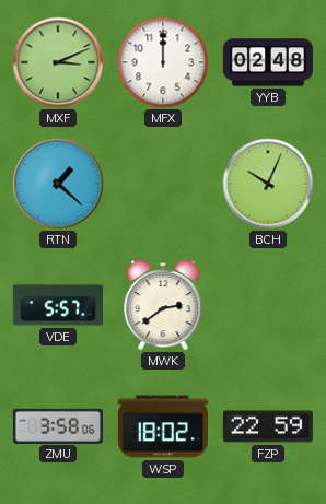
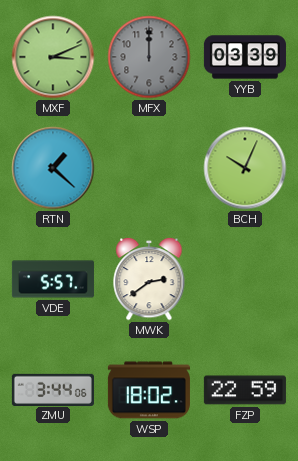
MFX dial: white -> grey (149, 57)
YYB: 02:48 -> 03:39 (245, 57)
ZMU: 3:58 -> 3:44 (53, 389)
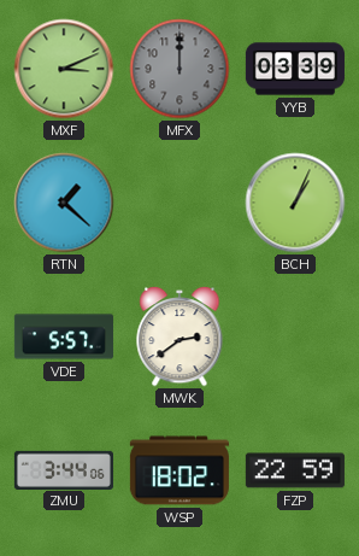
BCH: 10:04 -> 1:04 (295, 203)
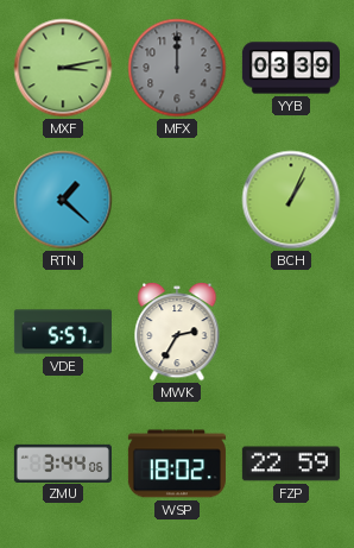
MXF: 3:11 -> 3:13 (63, 68)
MWK: 2:39 -> 2:35 (177, 332)
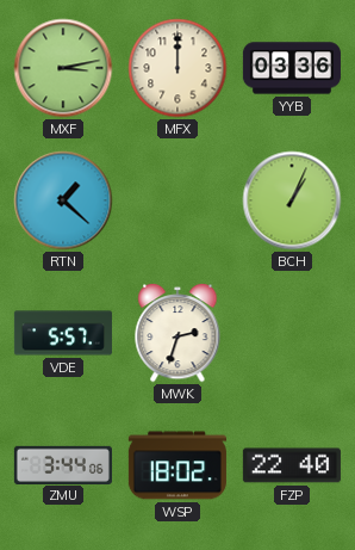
MFX dial: grey -> cream (177, 68)
YYB: 03:39 -> 03:36 (292, 68)
MWK: 2:35 -> 2:33 (177, 333)
FZP: 22:59 -> 22:40 (292, 465)
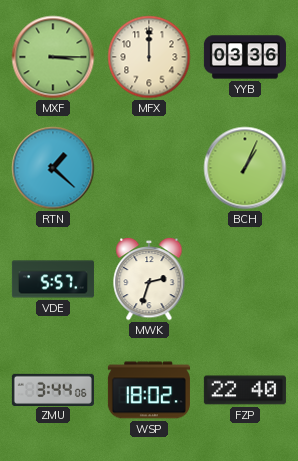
MXF: 3:13 -> 3:15 (53, 57)
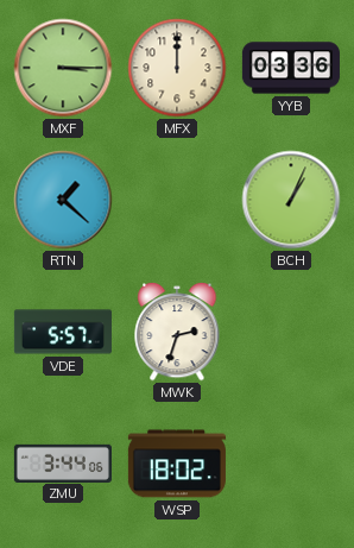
FZP: 22:40 -> none (245, 390)
